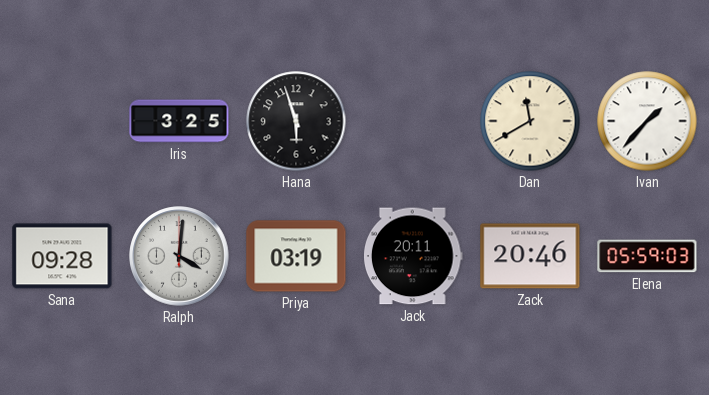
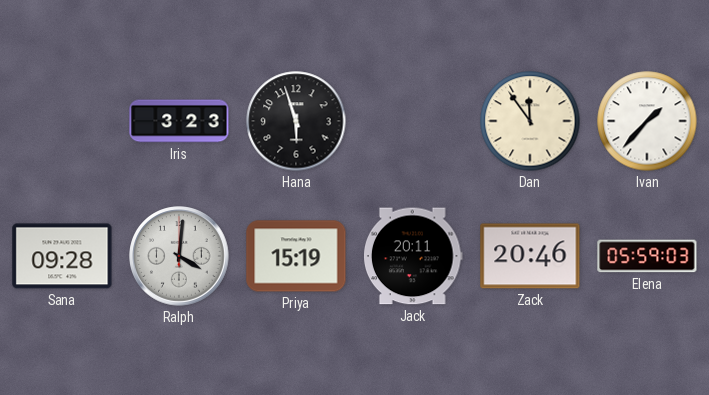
Iris: 3:25 -> 3:23 (179, 121)
Dan: 11:40 -> 11:54 (530, 121)
Priya: 03:19 -> 15:19 (296, 256)
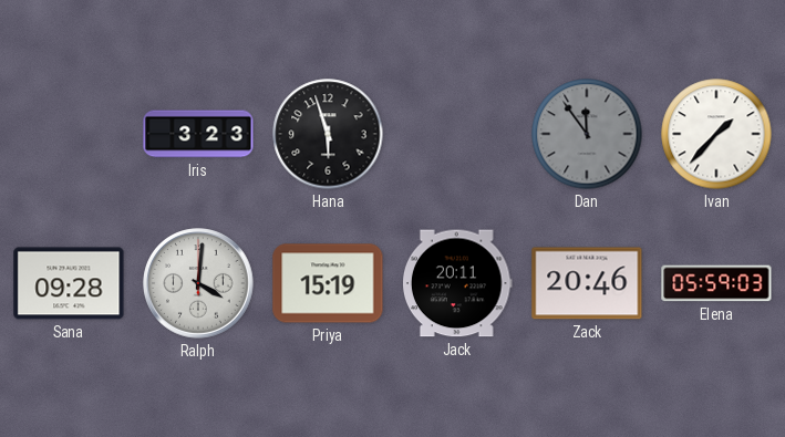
Dan dial: cream -> grey (587, 134)
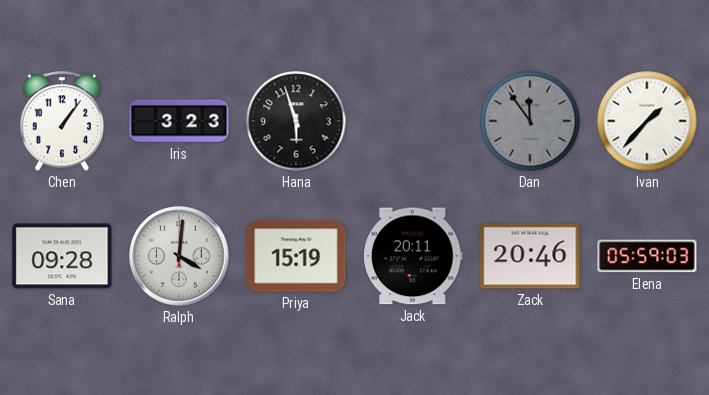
Chen: none -> 1:06 (62, 121)
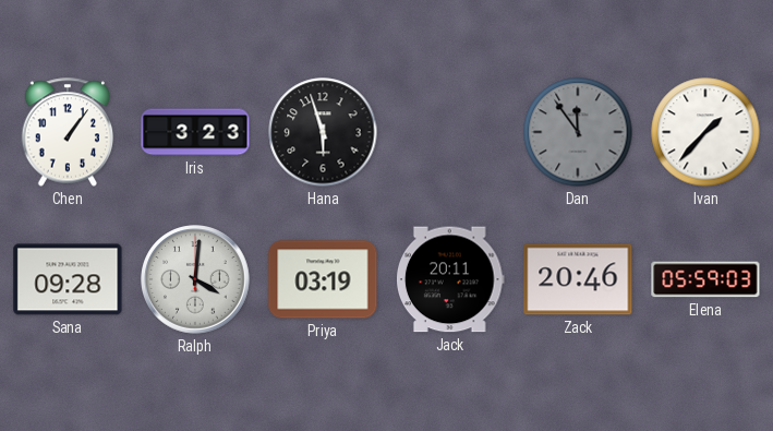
Priya: 15:19 -> 03:19 (323, 279)
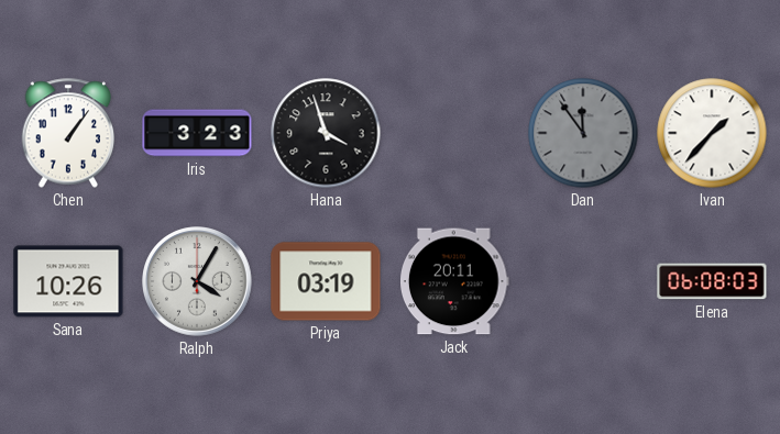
Hana: 5:57 -> 3:57 (326, 133)
Sana: 09:28 -> 10:26 (68, 281)
Ralph: 4:01 -> 4:05 (197, 281)
Zack: 20:46 -> none (578, 279)
Elena: 05:59 -> 06:08 (712, 281)
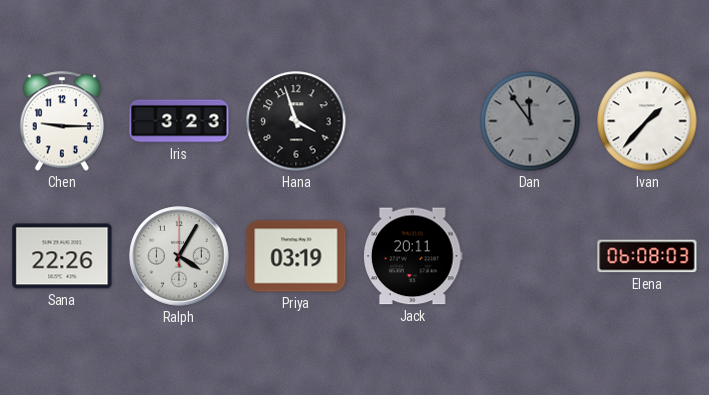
Chen: 1:06 -> 9:15 (62, 121)
Sana: 10:26 -> 22:26 (62, 256)
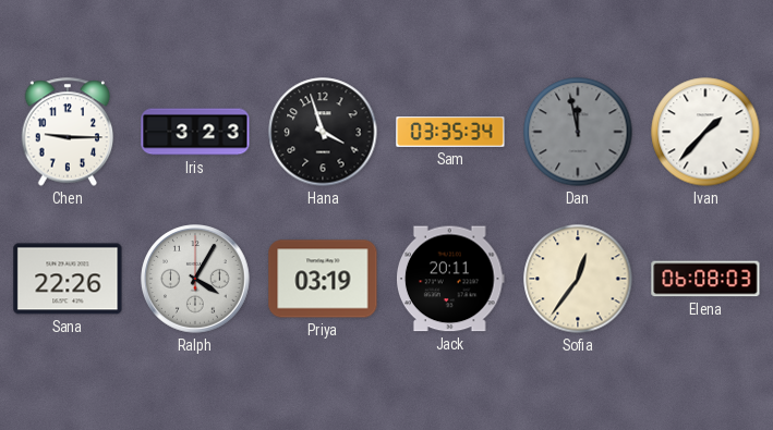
Sam: none -> 03:35 (450, 133)
Dan: 11:54 -> 11:58 (578, 132)
Sofia: none -> 12:36 (578, 279)
